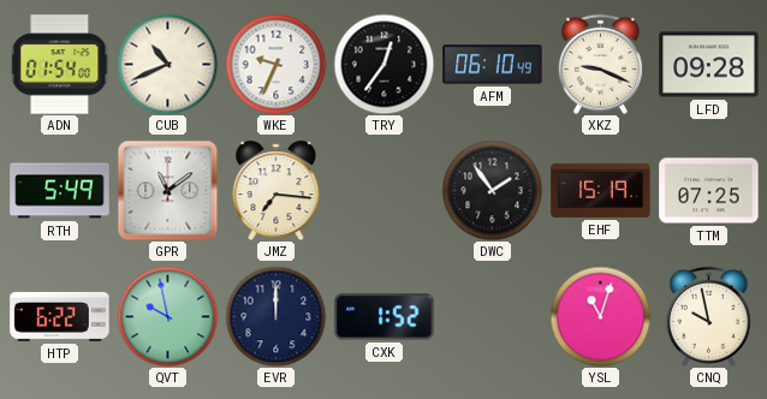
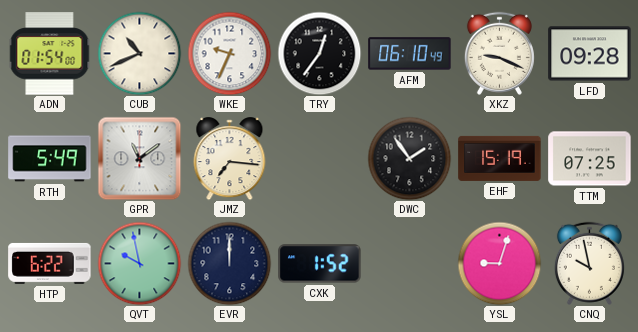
YSL: 11:03 -> 9:03 (499, 263)
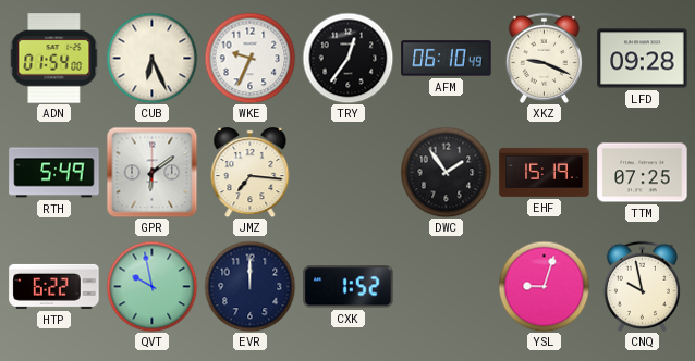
CUB: 10:41 -> 6:26 (151, 58)
GPR: 11:09 -> 6:09 (151, 172)
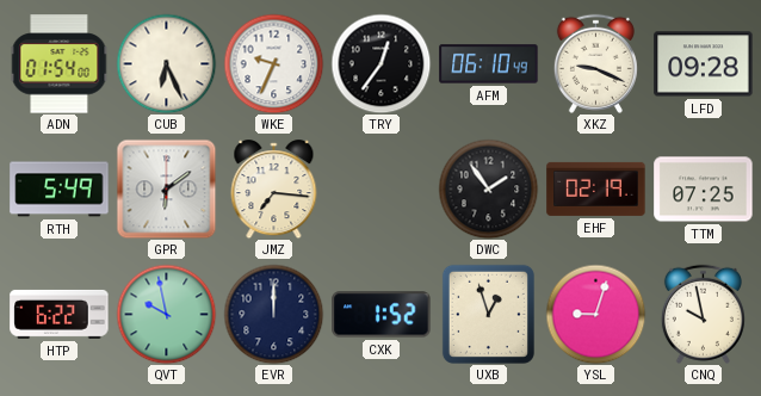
EHF: 15:19 -> 02:19 (596, 188)
UXB: none -> 12:57 (488, 314)
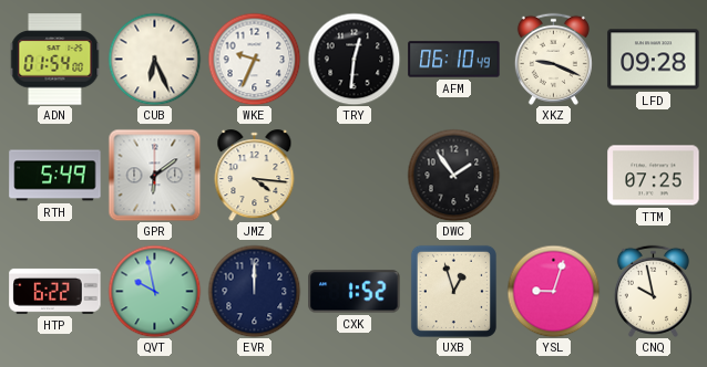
TRY: 12:36 -> 12:31 (353, 59)
JMZ: 7:16 -> 4:16 (255, 176)
EHF: 02:19 -> none (596, 188)
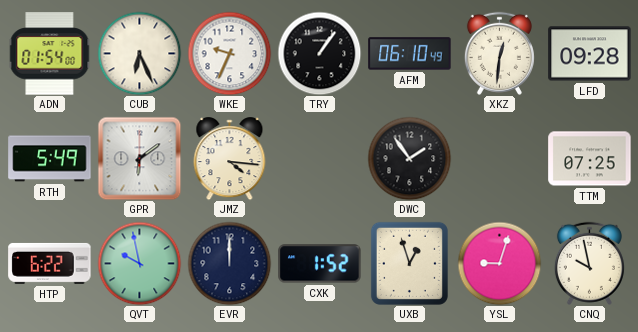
TRY: 12:31 -> 1:06 (319, 53)
XKZ: 9:19 -> 12:31 (499, 53)
